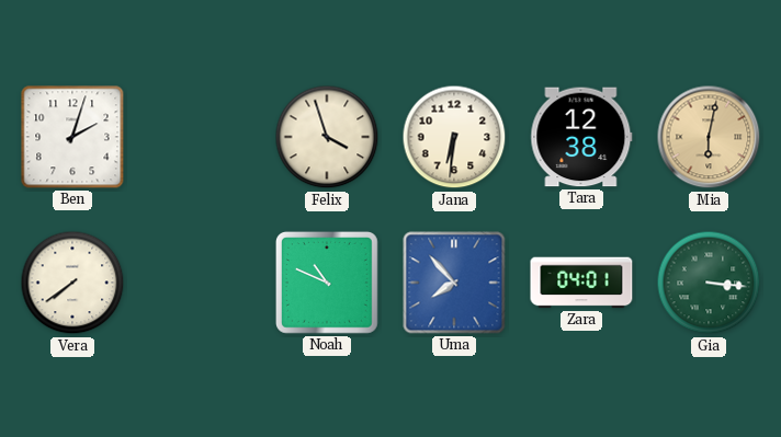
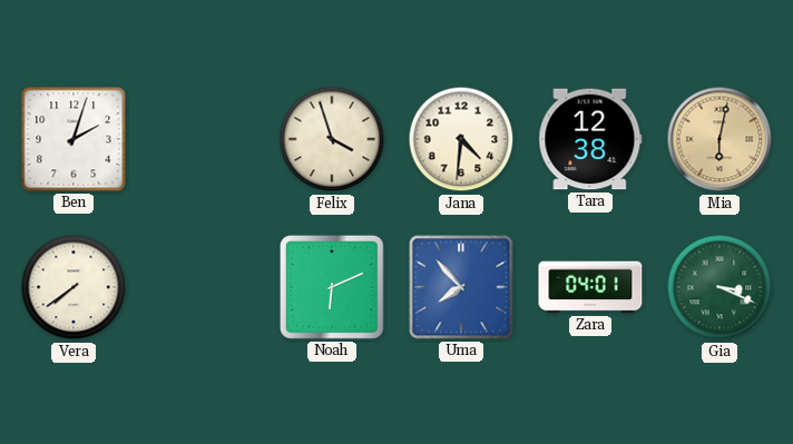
Jana: 6:31 -> 4:31 (461, 139)
Noah: 10:49 -> 6:11 (332, 287)
Gia: 3:16 -> 3:19 (719, 287)
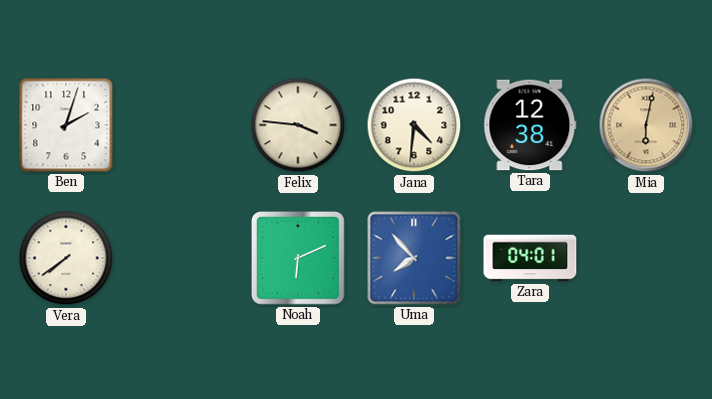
Felix: 3:57 -> 3:46 (298, 125)
Gia: 3:19 -> none (719, 287)
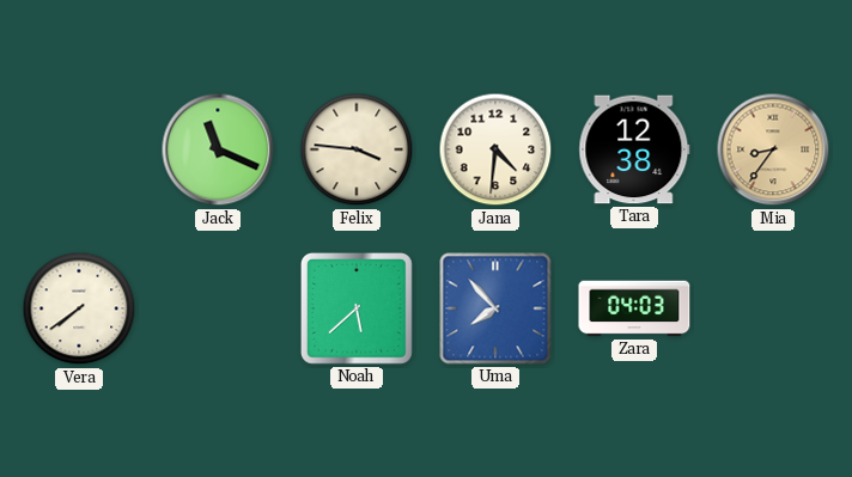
Ben: 2:03 -> none (66, 125)
Jack: none -> 11:19 (218, 149)
Mia: 6:02 -> 8:36 (773, 149)
Noah: 6:11 -> 5:38 (357, 308)
Zara: 04:01 -> 04:03 (634, 308)
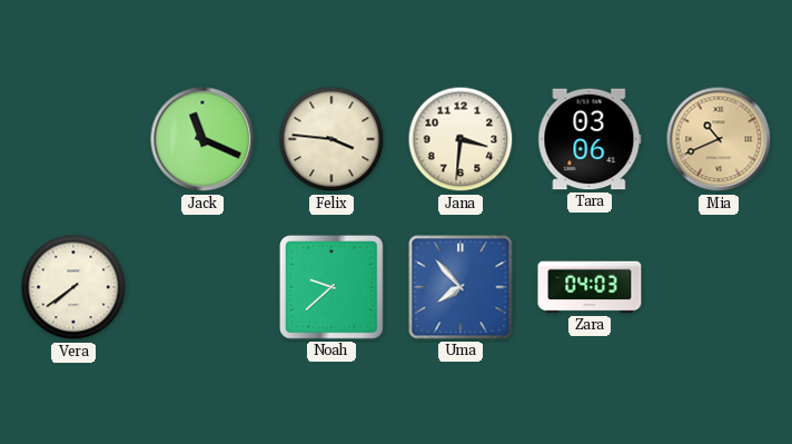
Jana: 4:31 -> 3:31 (461, 139)
Tara: 12:38 -> 03:06 (590, 139)
Mia: 8:36 -> 10:41 (719, 139)
Noah: 5:38 -> 9:38 (331, 287)
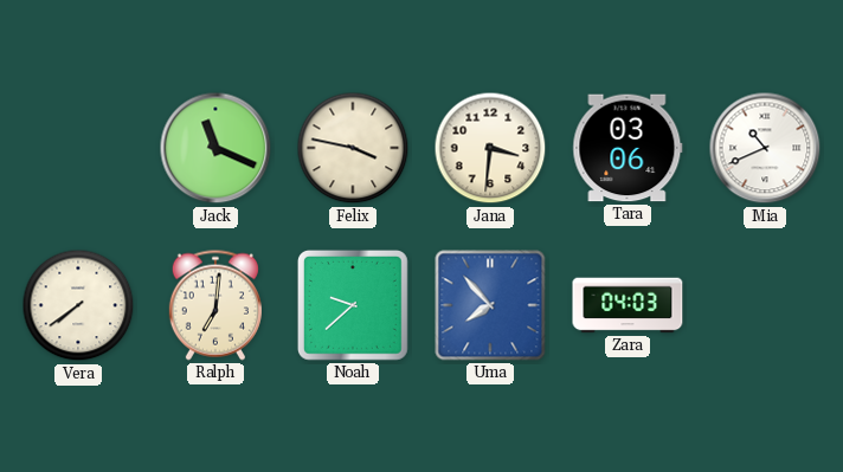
Felix: 3:46 -> 3:47 (353, 148)
Mia dial: champagne -> white (765, 148)
Ralph: none -> 7:01 (215, 305)
